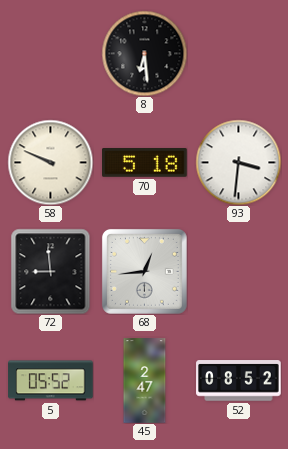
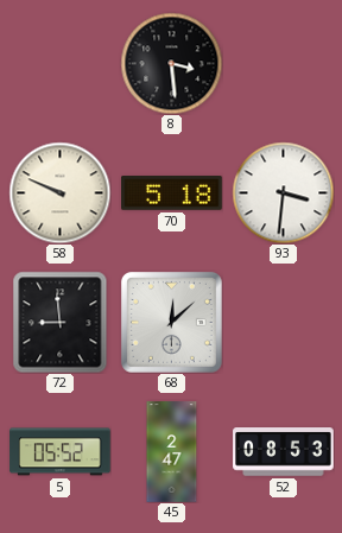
8: 6:29 -> 3:29 (171, 63)
68: 12:44 -> 12:08 (171, 322)
52: 08:52 -> 08:53 (284, 452)
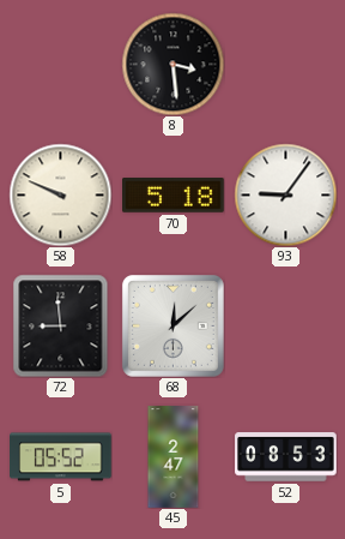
93: 3:31 -> 9:06 (285, 194)
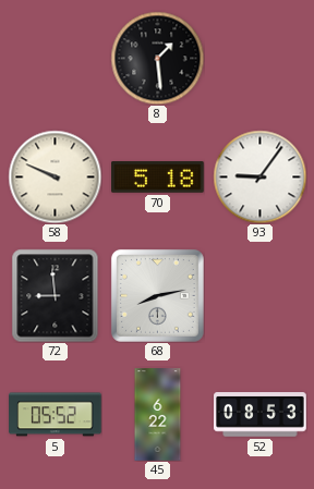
8: 3:29 -> 1:29 (157, 58)
68: 12:08 -> 8:13 (157, 295)
45: 2:47 -> 6:22 (158, 415)
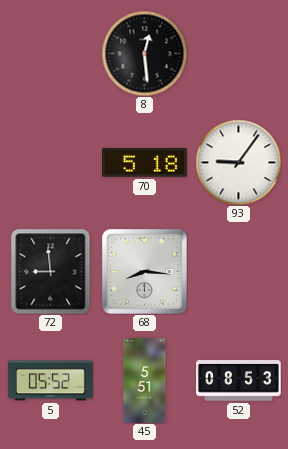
8: 1:29 -> 12:29 (144, 53)
58: 9:49 -> none (55, 176)
68: 8:13 -> 8:16 (144, 271)
45: 6:22 -> 5:51 (145, 381)
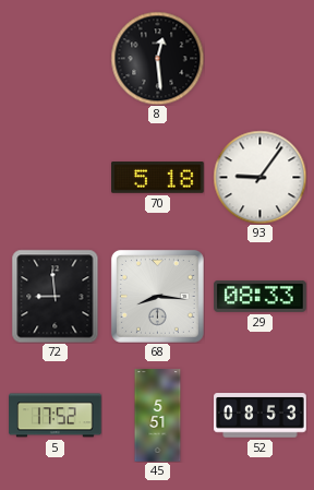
29: none -> 08:33 (261, 296)
5: 05:52 -> 17:52 (56, 416)
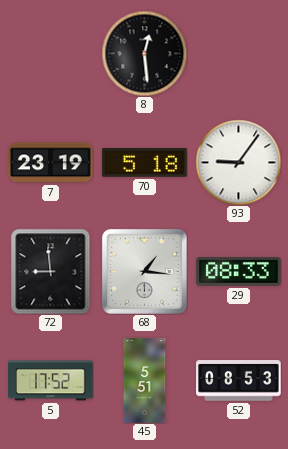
7: none -> 23:19 (51, 163)
68: 8:16 -> 1:16 (144, 271)
